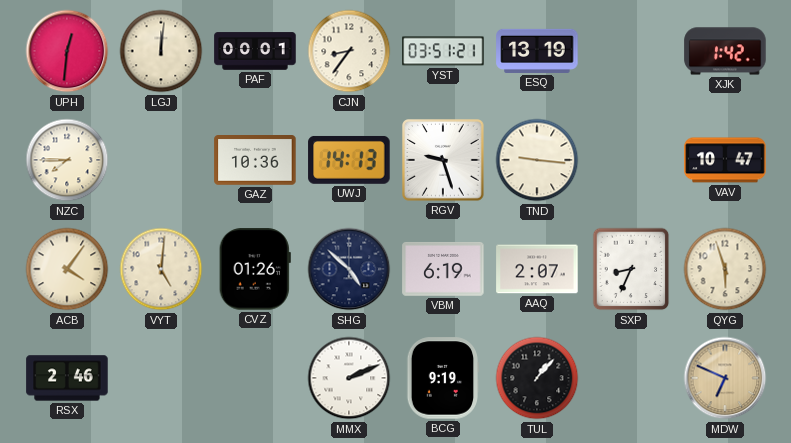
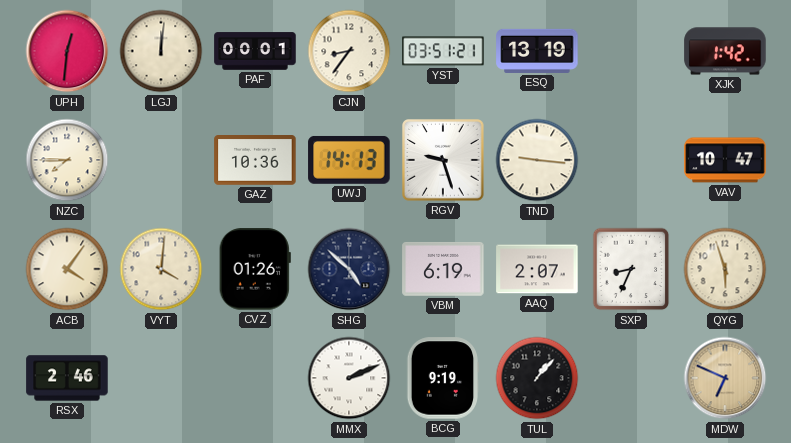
VYT: 5:01 -> 4:01 (161, 269)
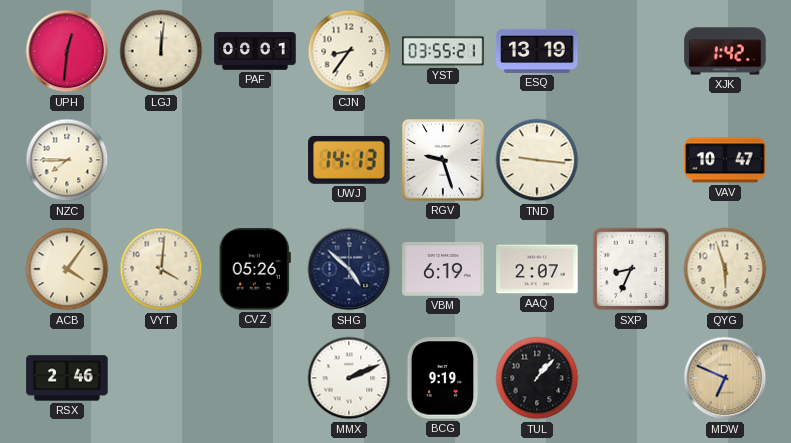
YST: 03:51 -> 03:55 (443, 51)
GAZ: 10:36 -> none (255, 160)
CVZ: 01:26 -> 05:26 (255, 269)
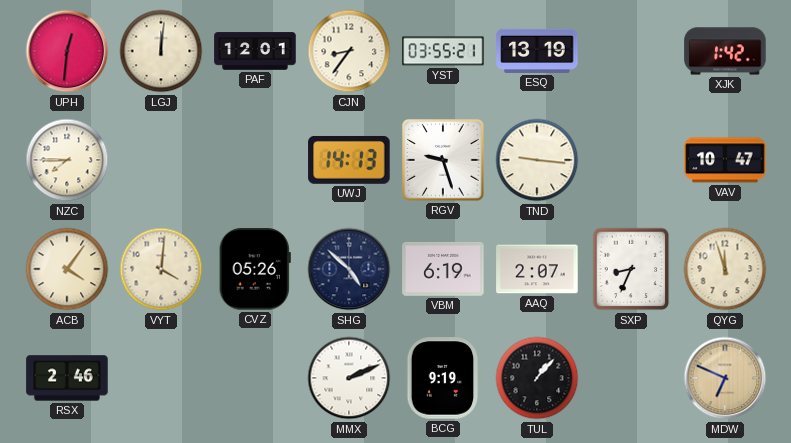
PAF: 00:01 -> 12:01 (255, 51)
QYG: 5:57 -> 11:57 (725, 269)
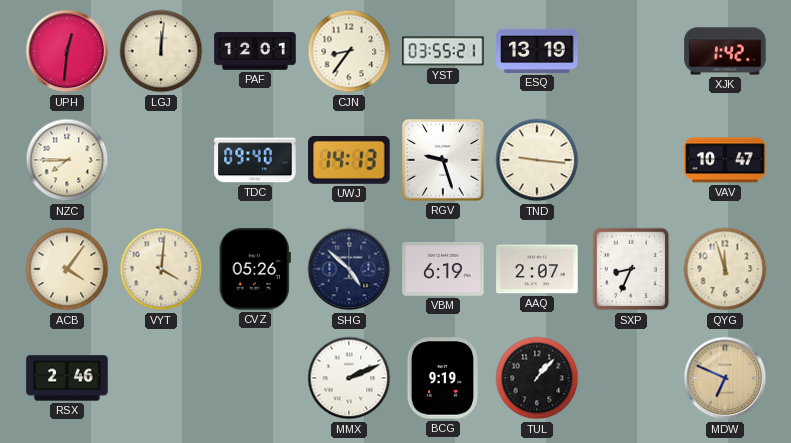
TDC: none -> 09:40 (255, 160)
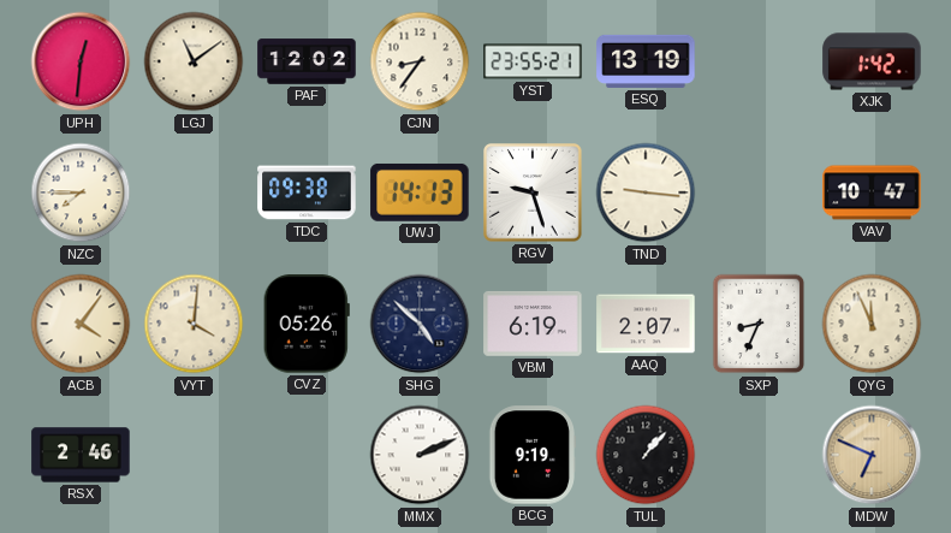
LGJ: 12:01 -> 11:09 (194, 61)
PAF: 12:01 -> 12:02 (307, 61)
YST: 03:55 -> 23:55 (533, 61)
TDC: 09:40 -> 09:38 (307, 193)
QYG: 11:57 -> 11:56 (872, 324)
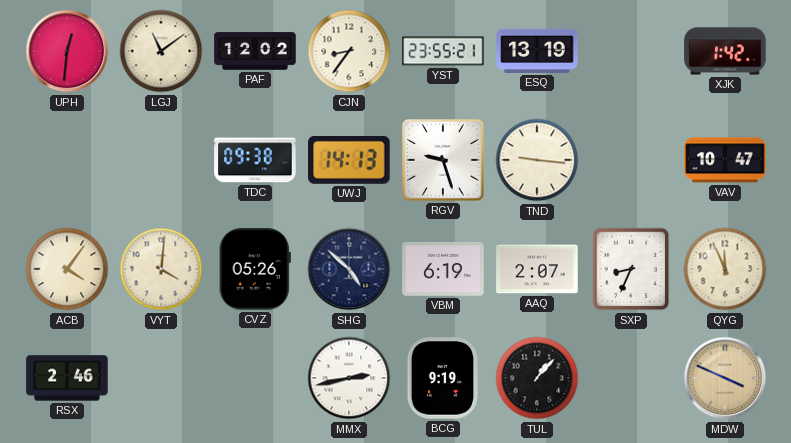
NZC: 7:45 -> none (81, 193)
MMX: 2:11 -> 2:43 (349, 378)
MDW: 6:49 -> 3:49 (725, 378)
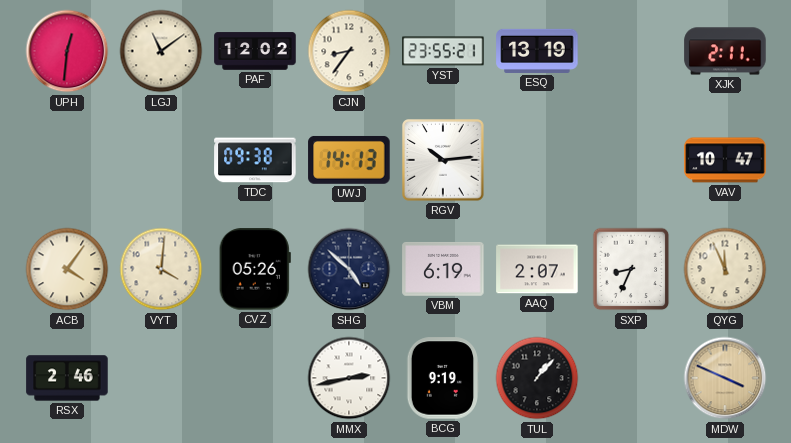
XJK: 1:42 -> 2:11 (725, 51)
RGV: 9:27 -> 10:14 (444, 161)
TND: 9:16 -> none (537, 160)
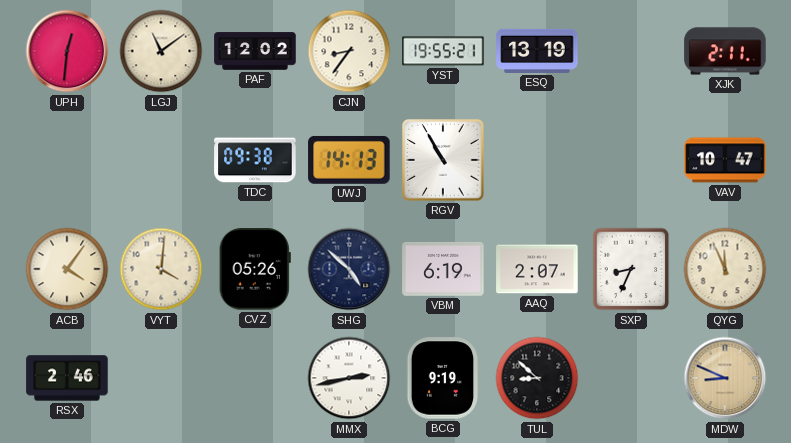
YST: 23:55 -> 19:55 (443, 51)
RGV: 10:14 -> 10:55 (444, 161)
TUL: 1:07 -> 8:52 (537, 378)
MDW: 3:49 -> 8:49 (725, 378)
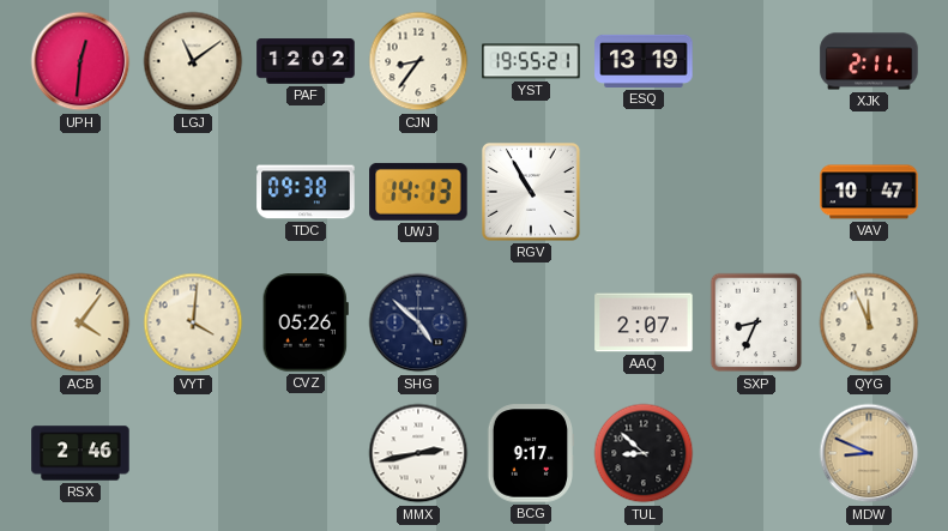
VBM: 6:19 -> none (443, 269)
BCG: 9:19 -> 9:17 (531, 453)
